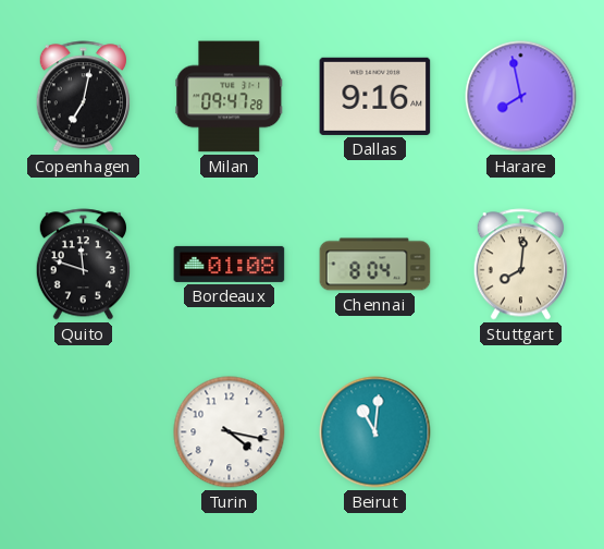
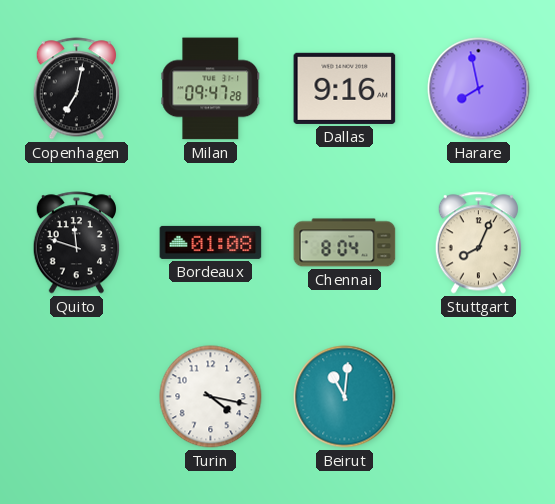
Stuttgart: 8:01 -> 8:04 (478, 243)
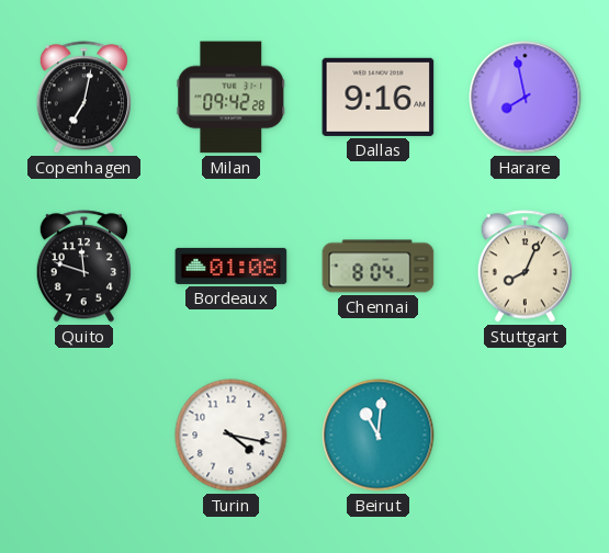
Milan: 09:47 -> 09:42 (232, 98)
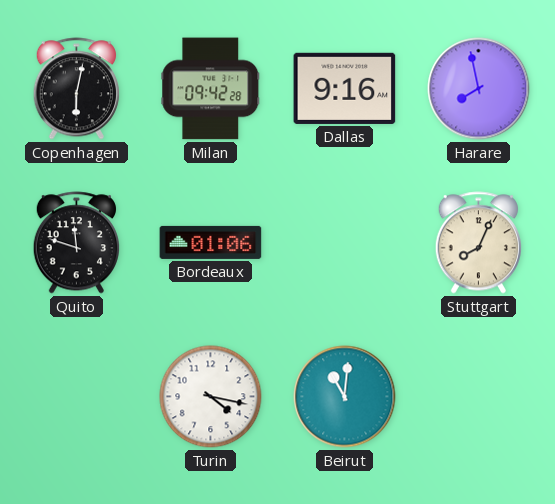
Copenhagen: 7:02 -> 6:02 (76, 89)
Bordeaux: 01:08 -> 01:06 (211, 242)
Chennai: 8:04 -> none (379, 267)
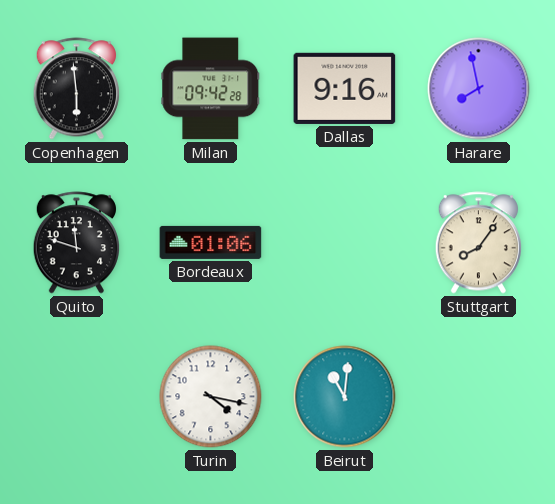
Copenhagen: 6:02 -> 5:59 (76, 89)
Stuttgart: 8:04 -> 8:06 (478, 243)
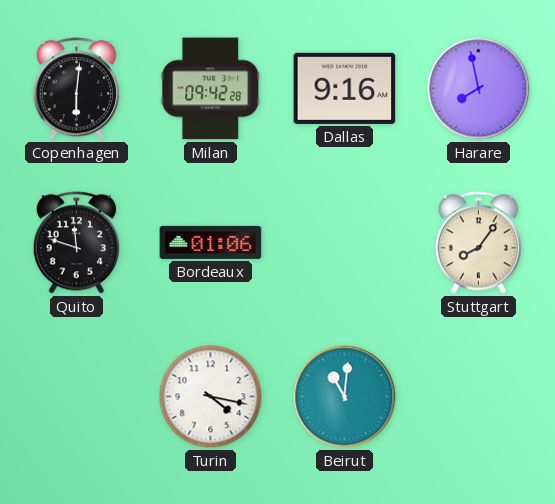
Copenhagen: 5:59 -> 6:01 (76, 89)
